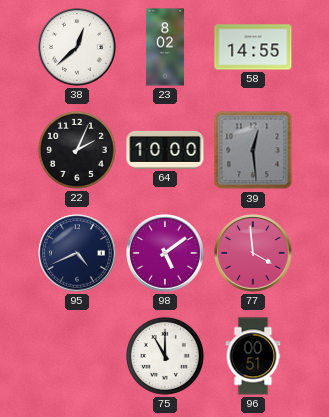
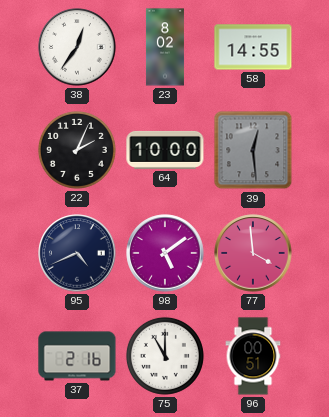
38: 12:38 -> 12:36 (77, 47)
37: none -> 2:16 (77, 356)
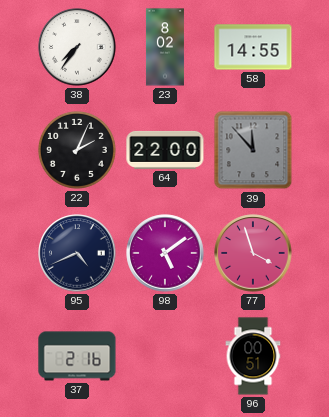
38: 12:36 -> 7:36 (77, 47)
64: 10:00 -> 22:00 (165, 150)
39: 12:29 -> 11:53 (253, 150)
77: 3:59 -> 3:57 (253, 253)
75: 11:00 -> none (165, 356)
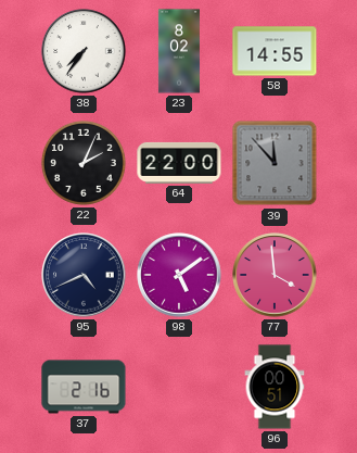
77: 3:57 -> 3:59 (275, 275)
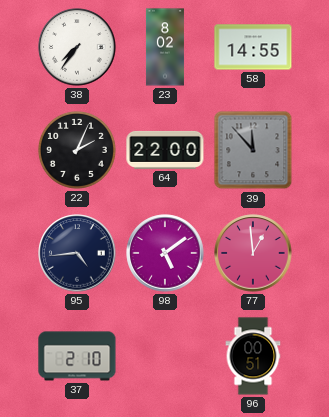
95: 4:41 -> 4:44 (77, 253)
77: 3:59 -> 12:59 (253, 253)
37: 2:16 -> 2:10 (77, 356)
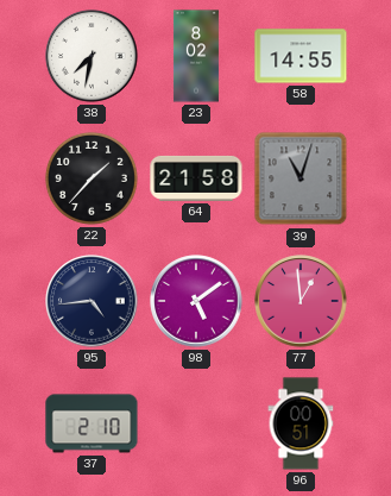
38: 7:36 -> 7:32 (92, 56)
22: 2:04 -> 1:37 (92, 178)
64: 22:00 -> 21:58 (196, 178)
39: 11:53 -> 11:03 (301, 178)
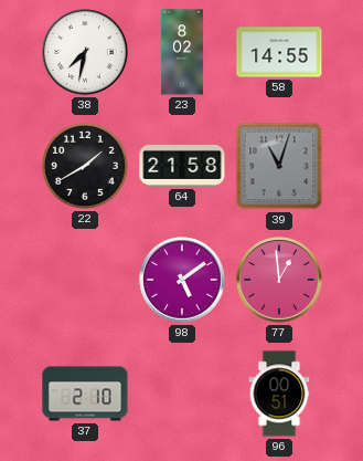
22: 1:37 -> 1:40 (85, 166)
95: 4:44 -> none (92, 301)
